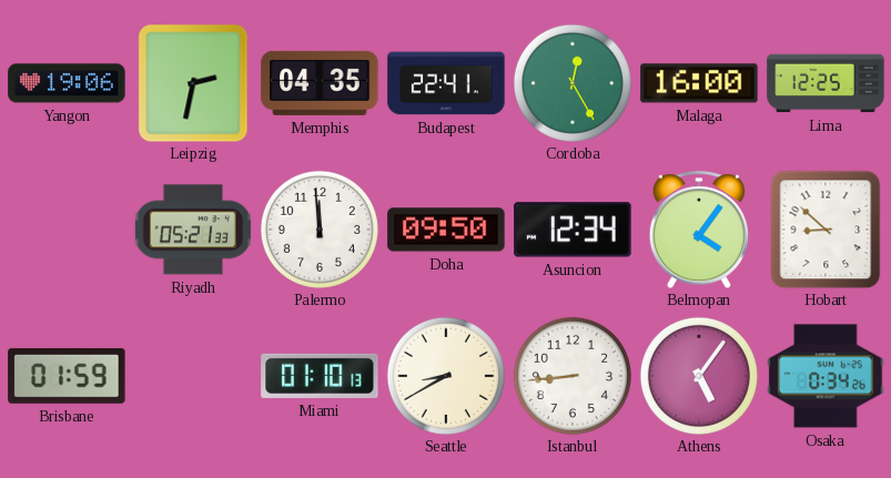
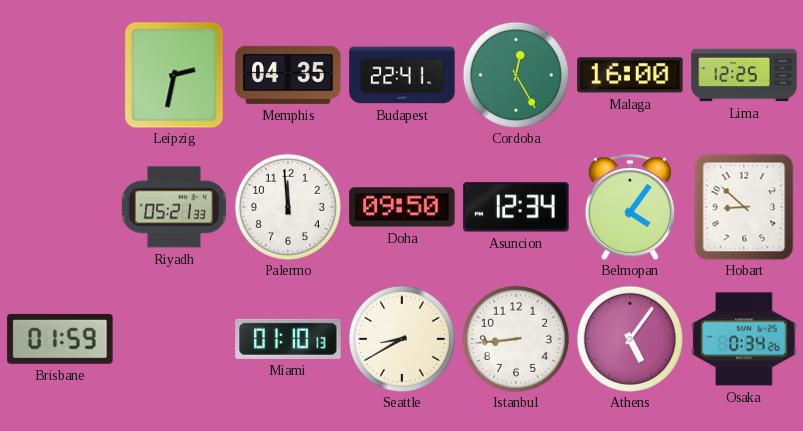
Yangon: 19:06 -> none (67, 83)
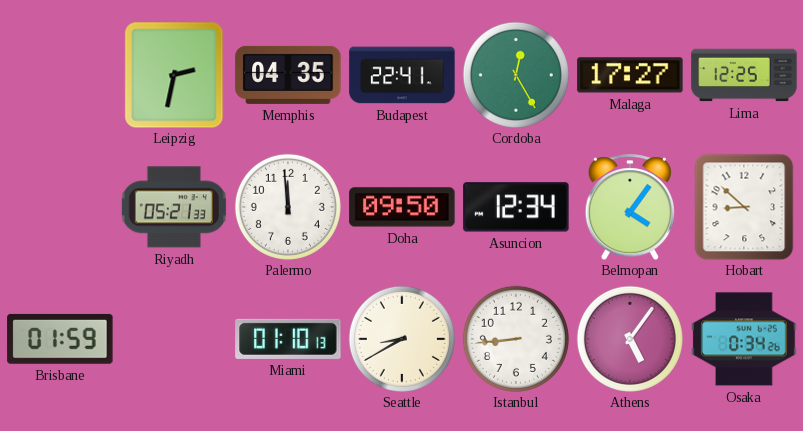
Malaga: 16:00 -> 17:27 (630, 75)
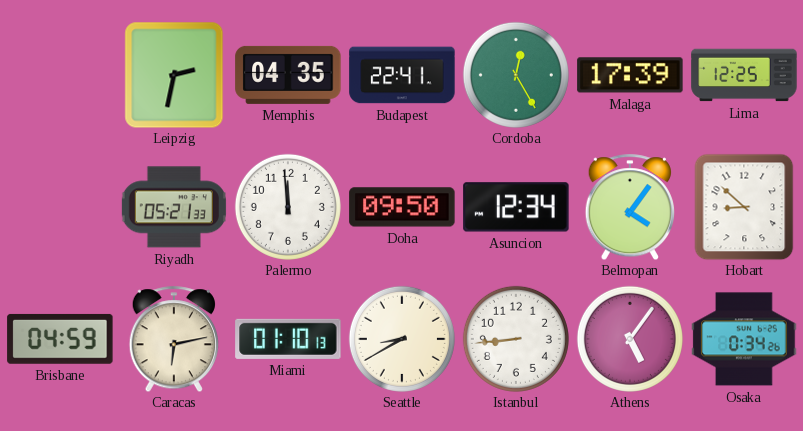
Malaga: 17:27 -> 17:39 (630, 75)
Brisbane: 01:59 -> 04:59 (60, 339)
Caracas: none -> 6:13 (173, 339)
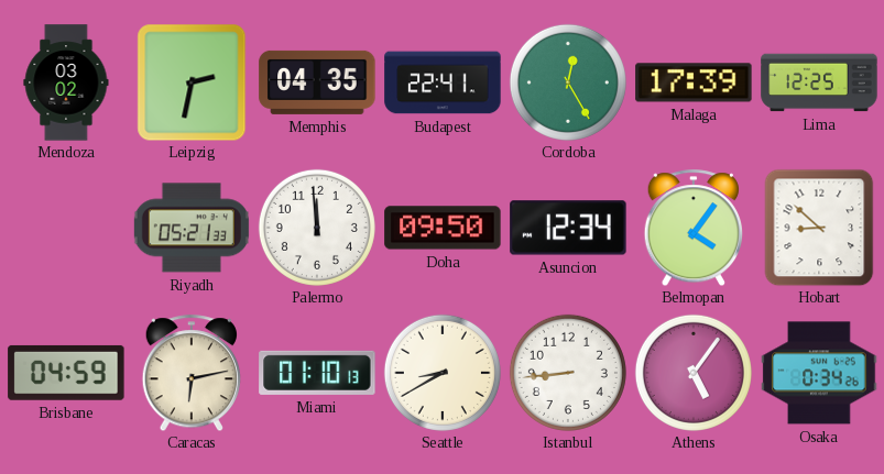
Mendoza: none -> 03:02 (66, 82)
